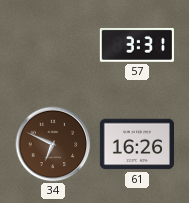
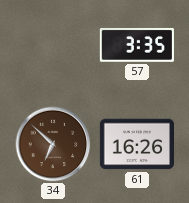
57: 3:31 -> 3:35 (137, 45)
34: 6:49 -> 6:52 (53, 144)
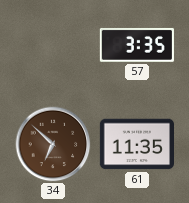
61: 16:26 -> 11:35 (136, 144)
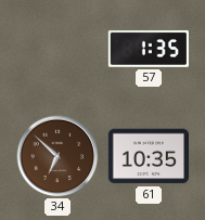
57: 3:35 -> 1:35 (149, 49)
61: 11:35 -> 10:35 (148, 156)
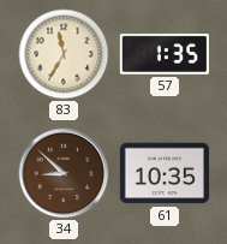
83: none -> 11:35 (64, 54)
34: 6:52 -> 8:52 (64, 173)
